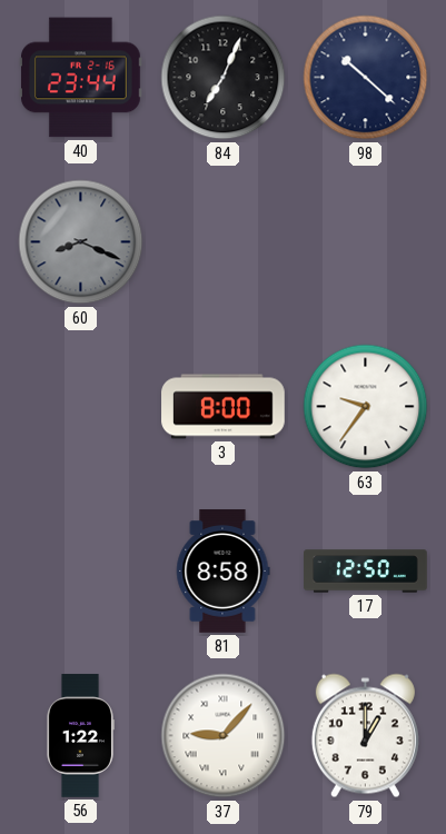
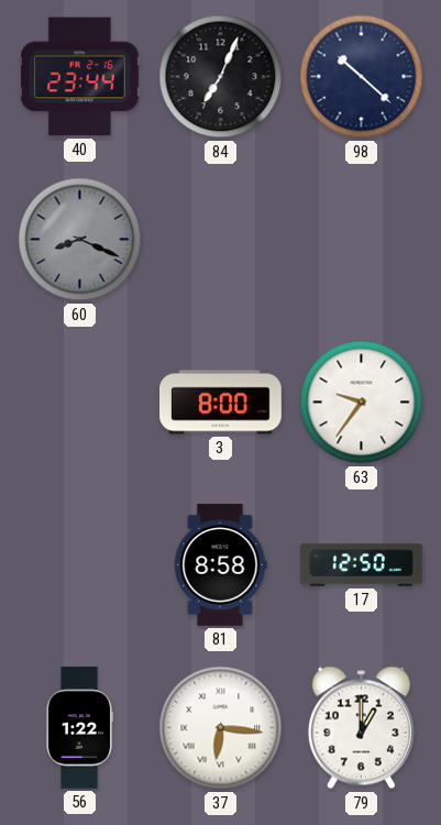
37: 9:07 -> 6:16 (221, 728)
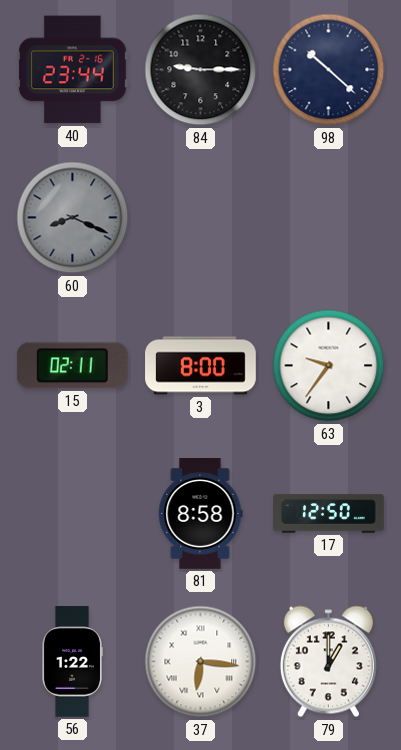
84: 7:04 -> 9:15 (201, 70)
15: none -> 02:11 (72, 366)
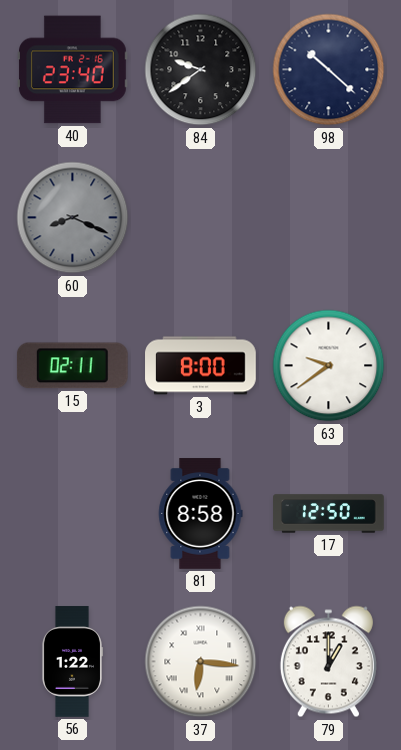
40: 23:44 -> 23:40 (73, 70)
84: 9:15 -> 9:39 (201, 70)
63: 9:36 -> 9:39 (329, 366)
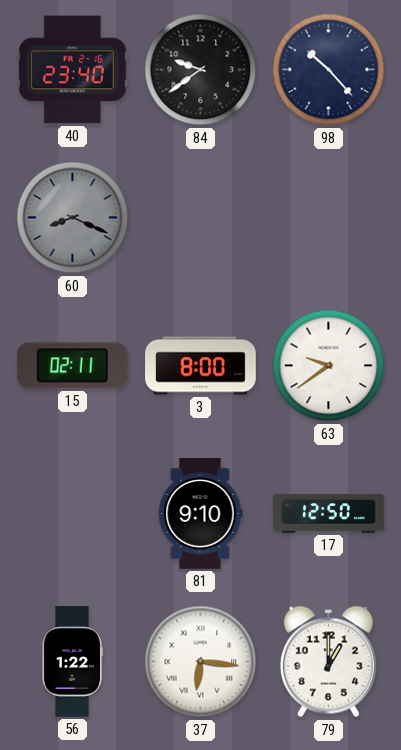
98: 10:22 -> 10:23 (329, 70)
81: 8:58 -> 9:10 (200, 514)
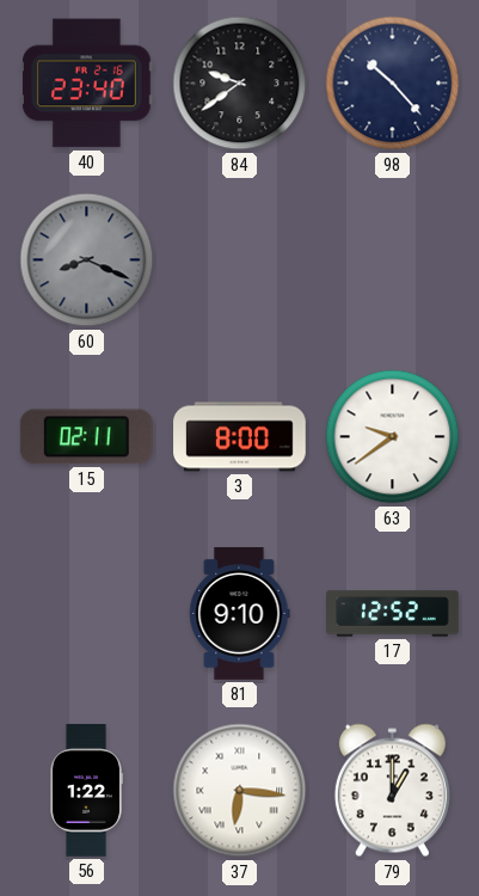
17: 12:50 -> 12:52 (393, 614)
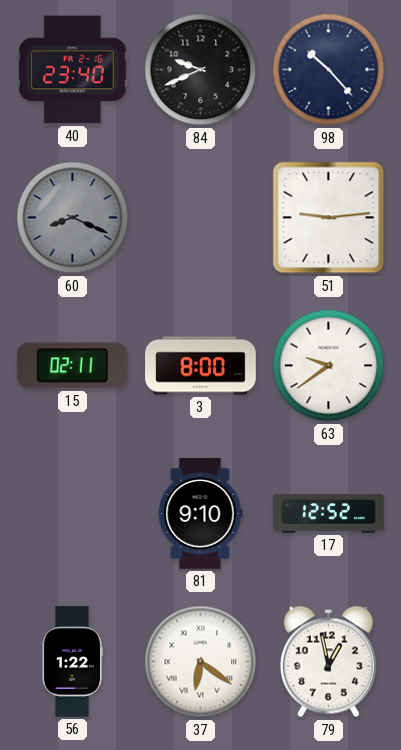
84: 9:39 -> 9:41 (201, 70)
51: none -> 9:14 (329, 218)
37: 6:16 -> 6:21 (201, 662)
79: 1:00 -> 12:58 (328, 662)
